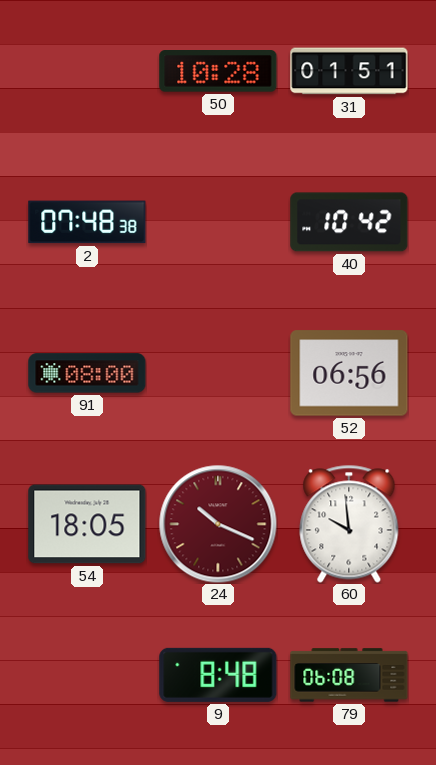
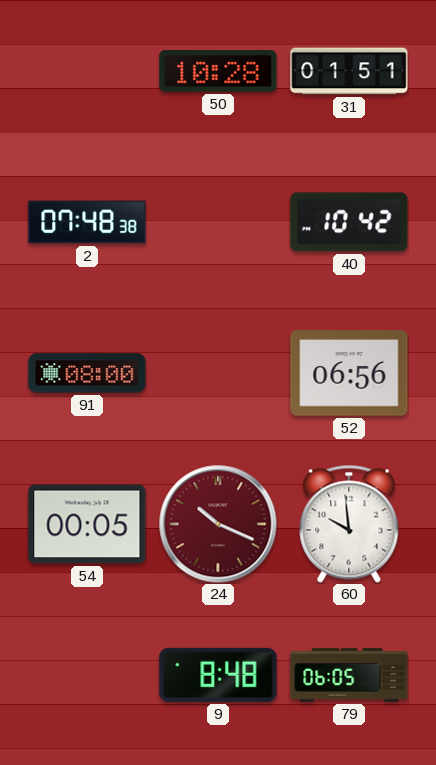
54: 18:05 -> 00:05 (87, 524)
79: 06:08 -> 06:05 (349, 675)
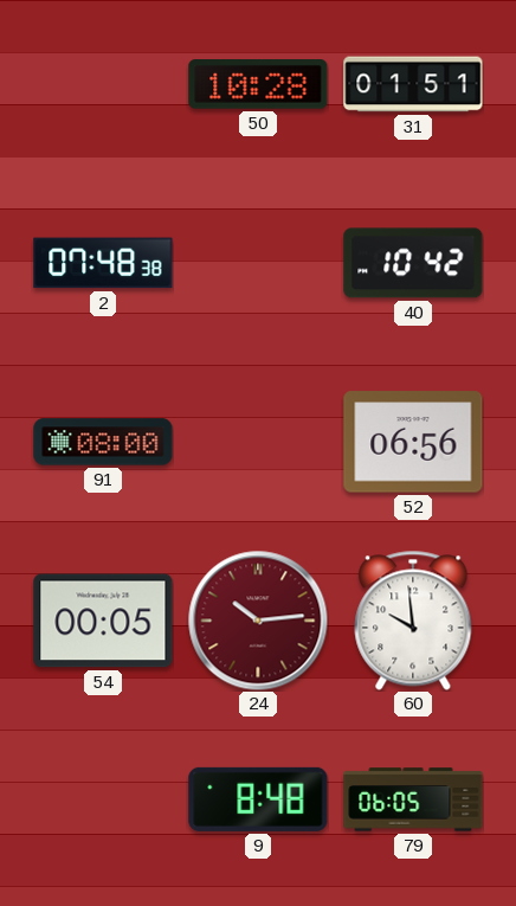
24: 10:19 -> 10:14 (258, 621)
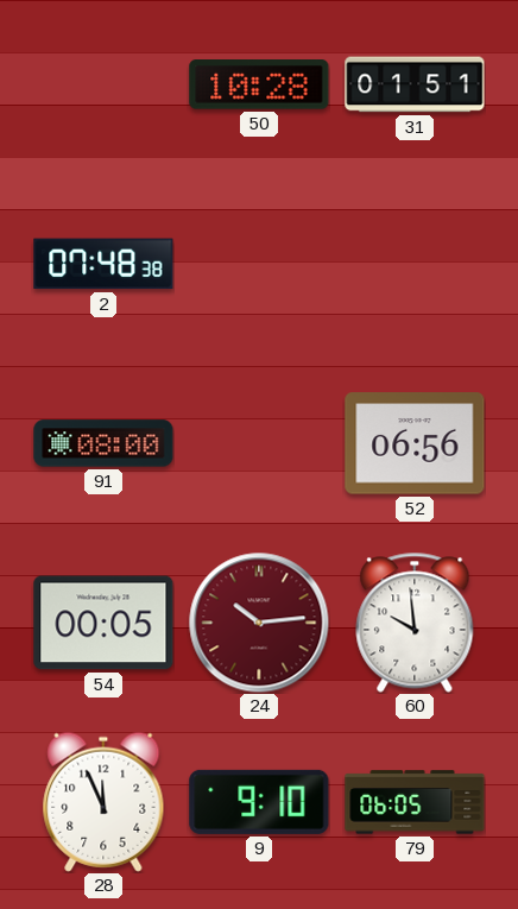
40: 10:42 -> none (413, 263)
28: none -> 11:56 (103, 802)
9: 8:48 -> 9:10 (259, 802)
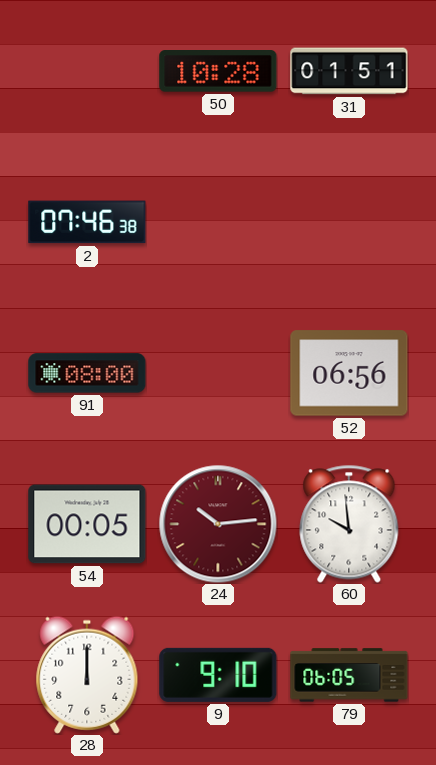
2: 07:48 -> 07:46 (87, 222)
28: 11:56 -> 12:00 (87, 675)
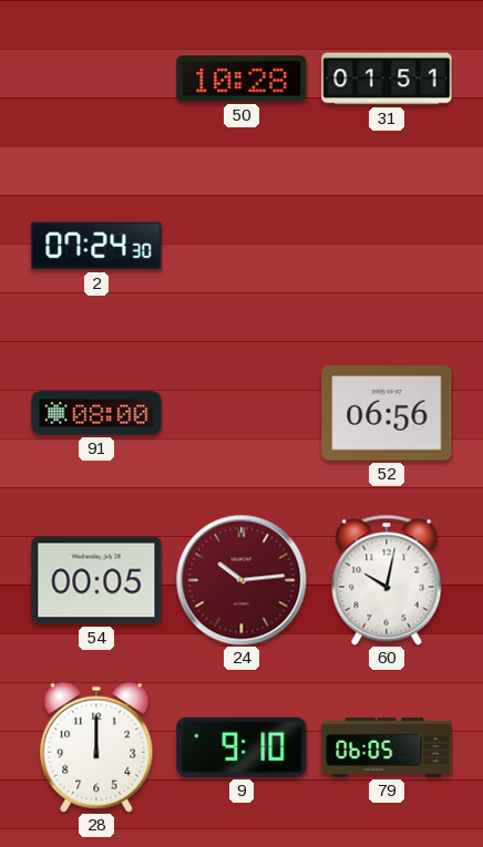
2: 07:46 -> 07:24 (96, 246)
60: 9:59 -> 10:02 (387, 580)
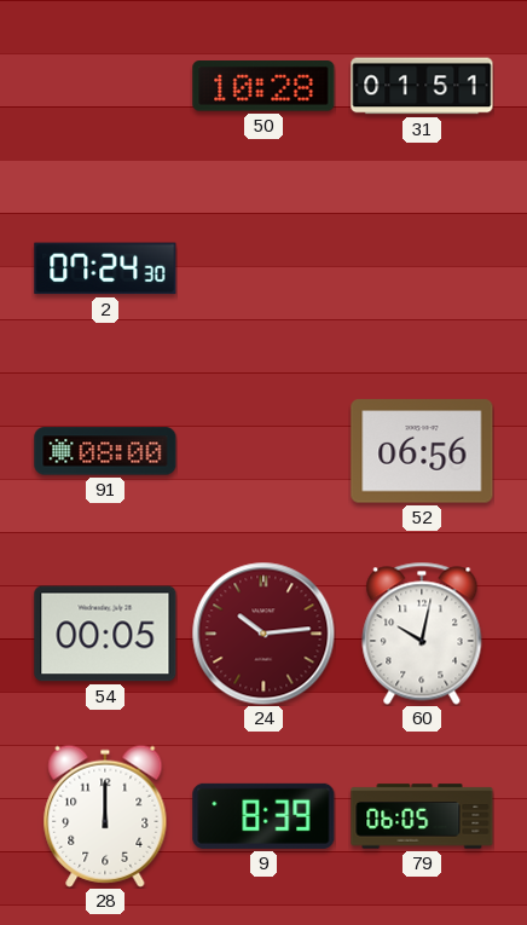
9: 9:10 -> 8:39 (263, 816)
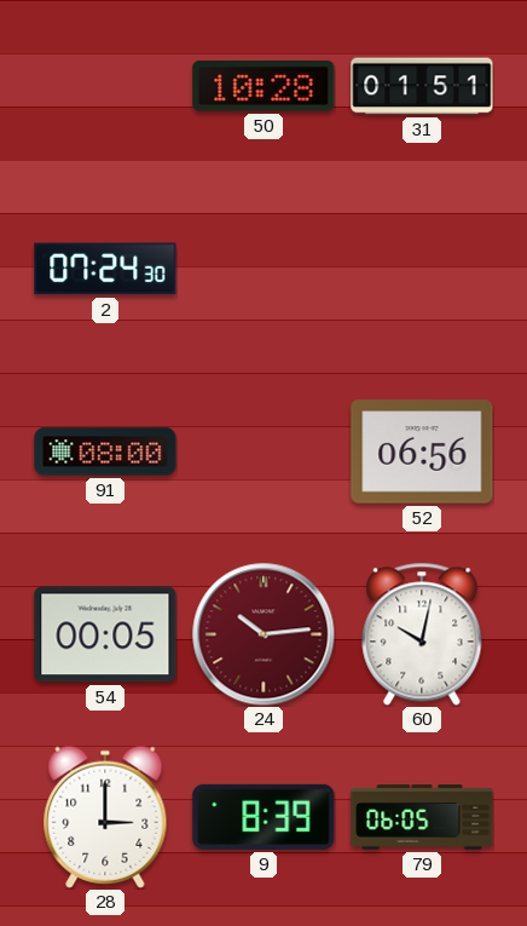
28: 12:00 -> 3:00 (105, 817)
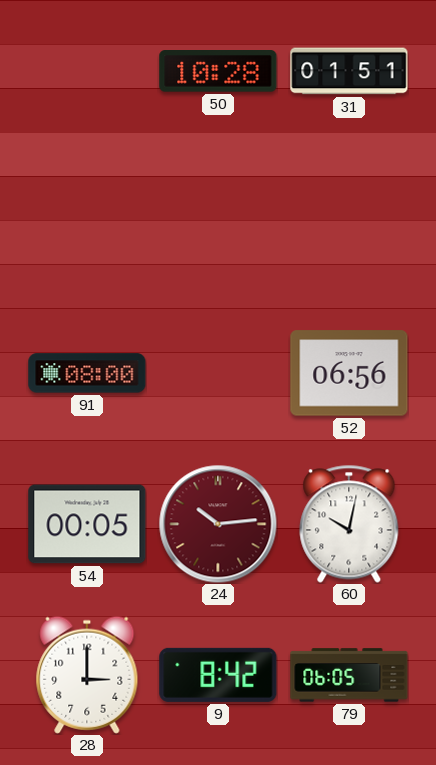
2: 07:24 -> none (105, 269)
9: 8:39 -> 8:42 (218, 675)
